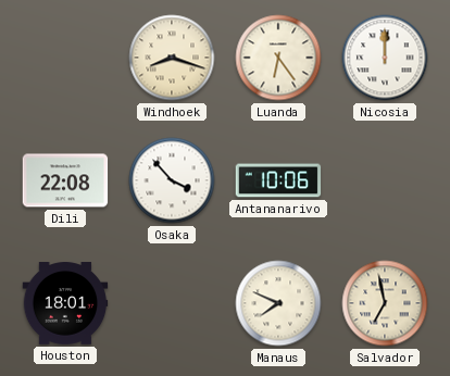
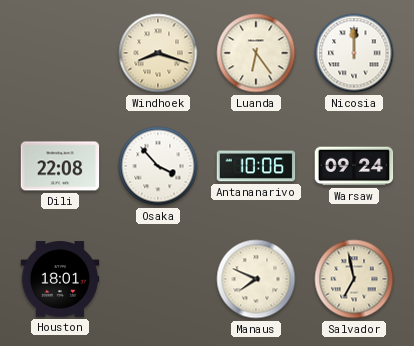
Warsaw: none -> 09:24 (354, 166)
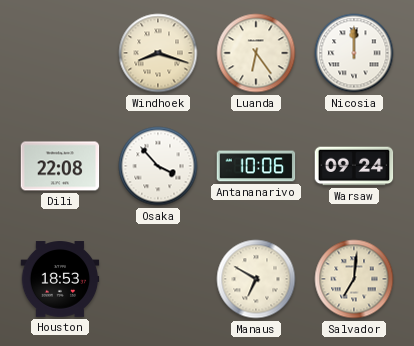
Houston: 18:01 -> 18:53 (60, 279)
Manaus: 7:49 -> 6:50 (256, 279)
Salvador: 6:58 -> 7:01 (354, 279)
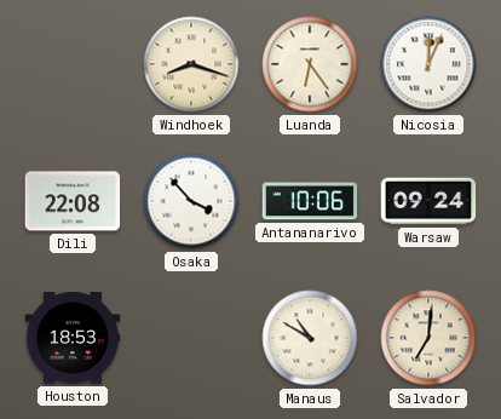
Nicosia: 12:00 -> 12:04 (428, 64)
Manaus: 6:50 -> 10:50 (310, 338)
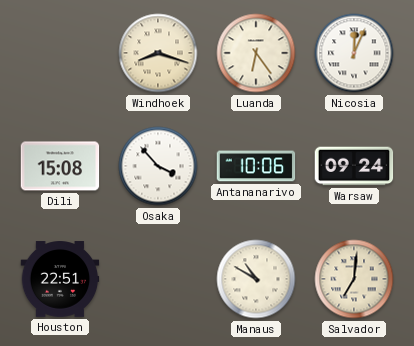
Dili: 22:08 -> 15:08 (60, 166)
Houston: 18:53 -> 22:51 (60, 279)
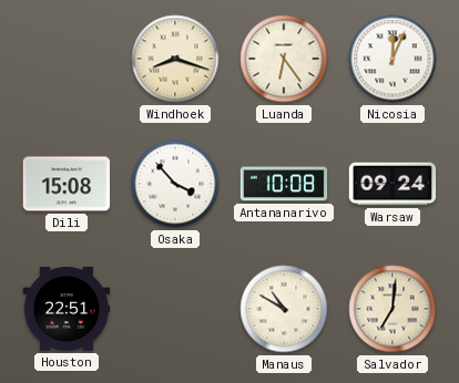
Antananarivo: 10:06 -> 10:08 (284, 184)
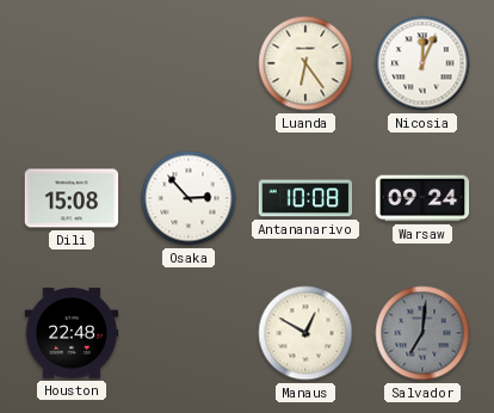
Windhoek: 8:18 -> none (175, 59)
Osaka: 3:53 -> 2:53 (189, 198)
Houston: 22:51 -> 22:48 (72, 333)
Manaus: 10:50 -> 12:50 (305, 333)
Salvador dial: cream -> grey (422, 333)
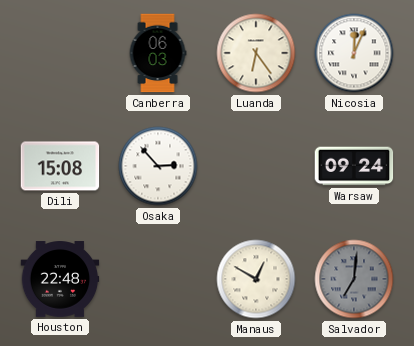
Canberra: none -> 06:03 (158, 53)
Antananarivo: 10:08 -> none (305, 198)
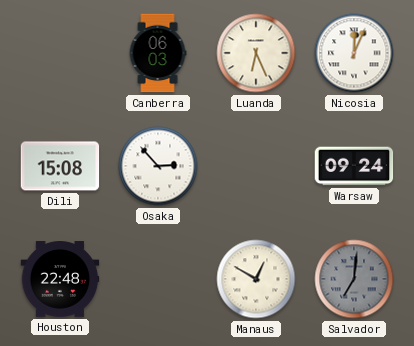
Luanda: 6:24 -> 6:26 (256, 53)
